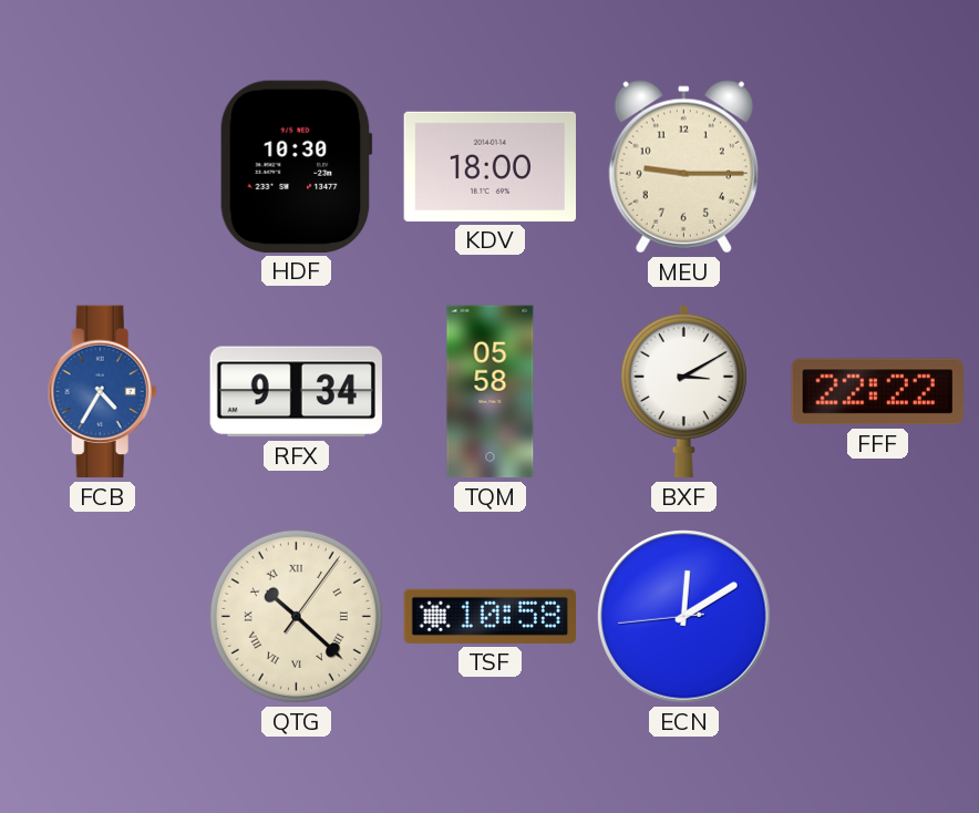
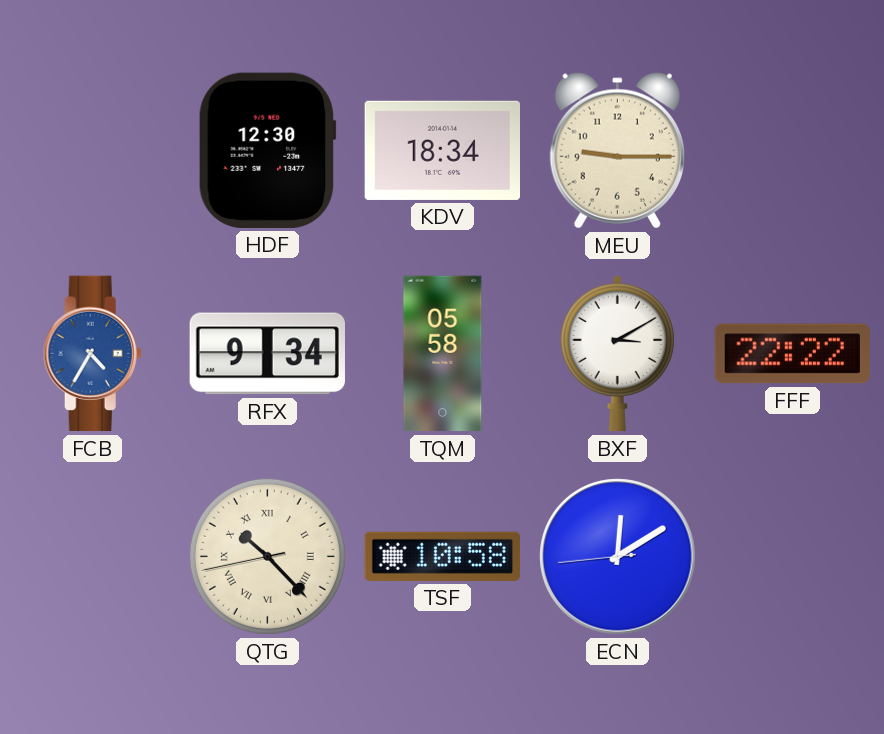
HDF: 10:30 -> 12:30 (267, 150)
KDV: 18:00 -> 18:34 (442, 150)
QTG: 10:22:06 -> 10:22:43 (267, 556)
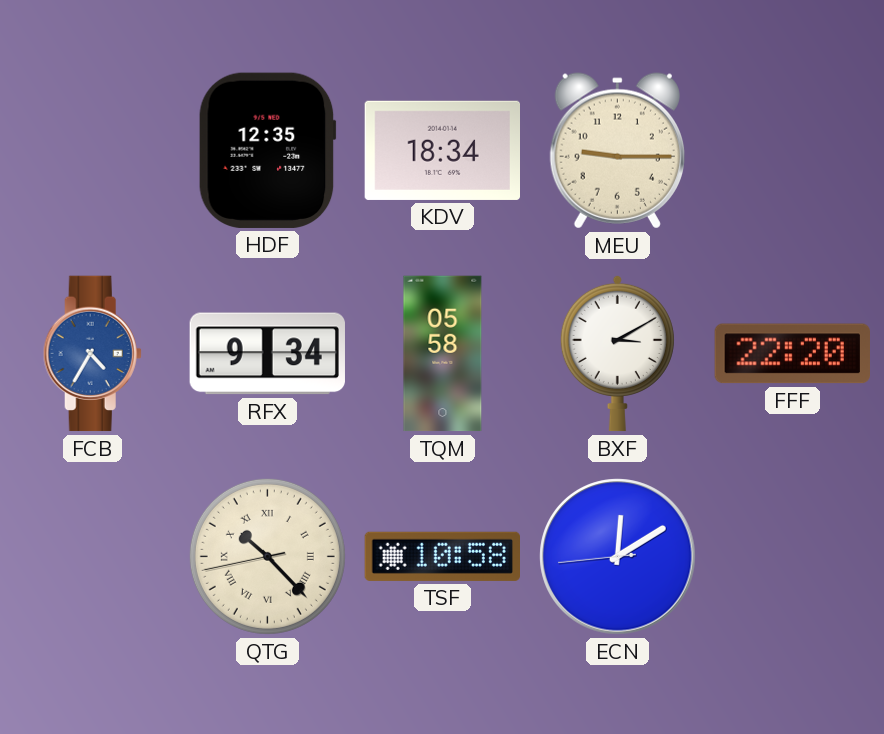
HDF: 12:30 -> 12:35 (267, 150)
FFF: 22:22 -> 22:20 (792, 354)
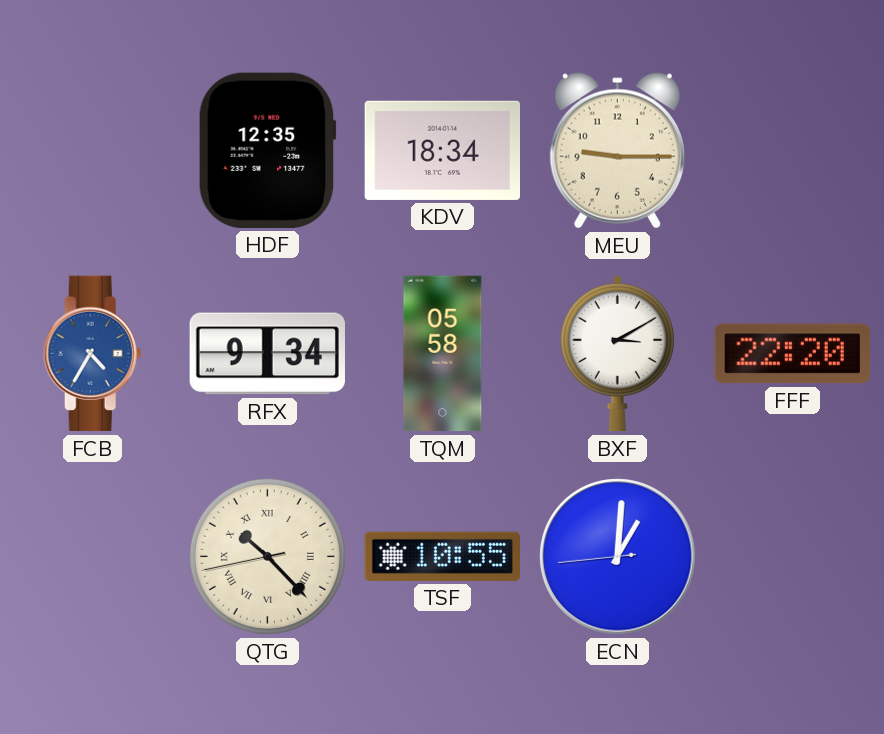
TSF: 10:58 -> 10:55 (442, 556)
ECN: 12:09 -> 1:00 (618, 557)
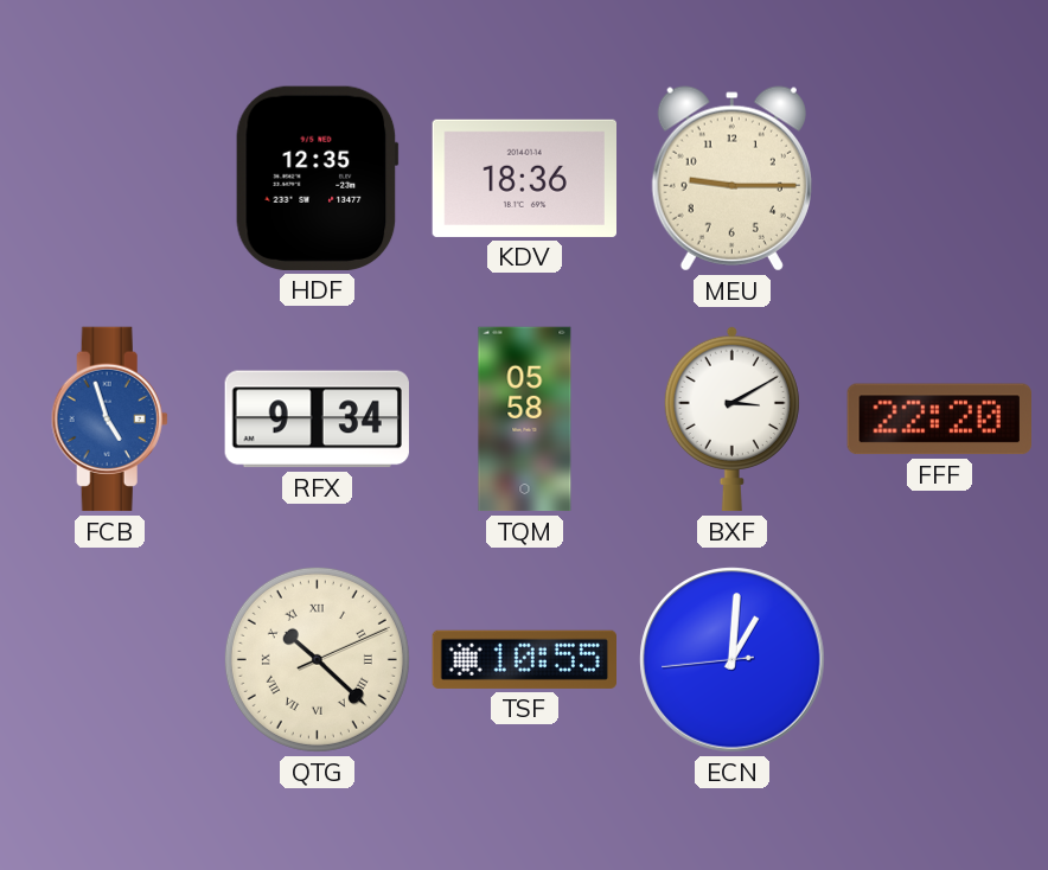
KDV: 18:34 -> 18:36 (524, 178)
FCB: 4:35 -> 4:57 (109, 420)
QTG: 10:22:43 -> 10:22:11 (317, 659)
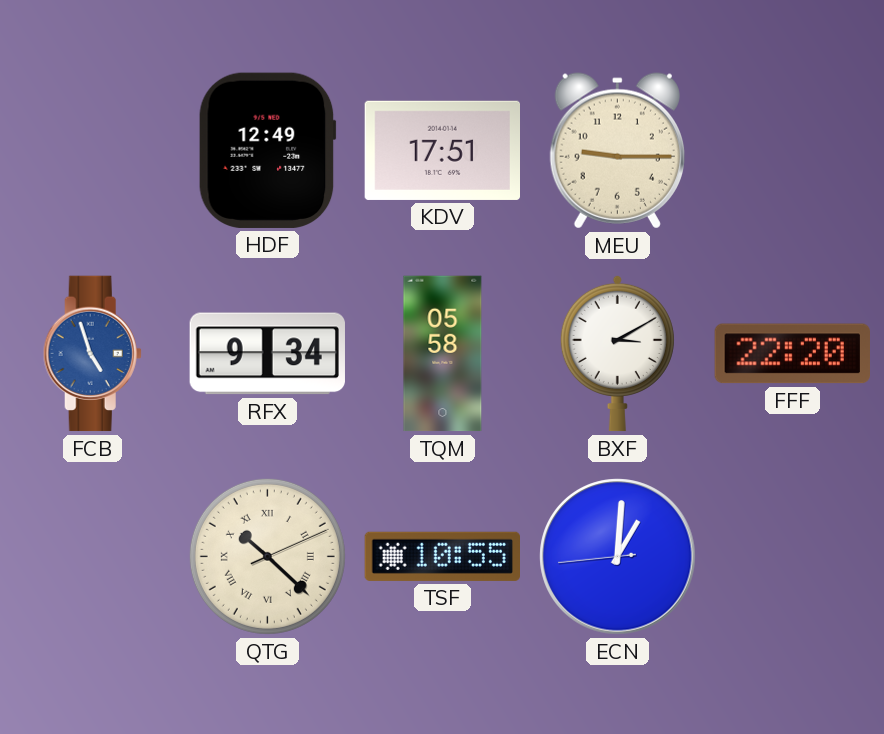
HDF: 12:35 -> 12:49 (267, 150)
KDV: 18:36 -> 17:51 (442, 150)
